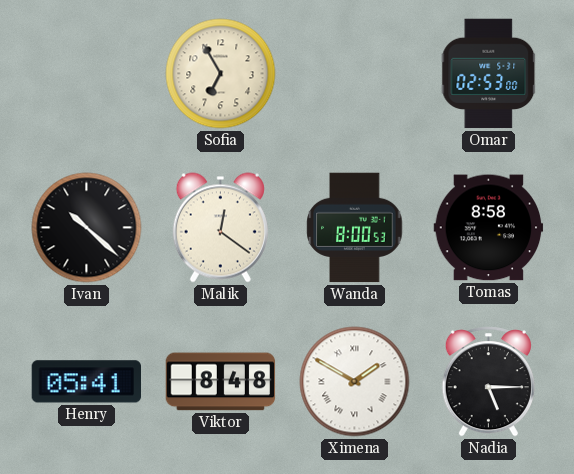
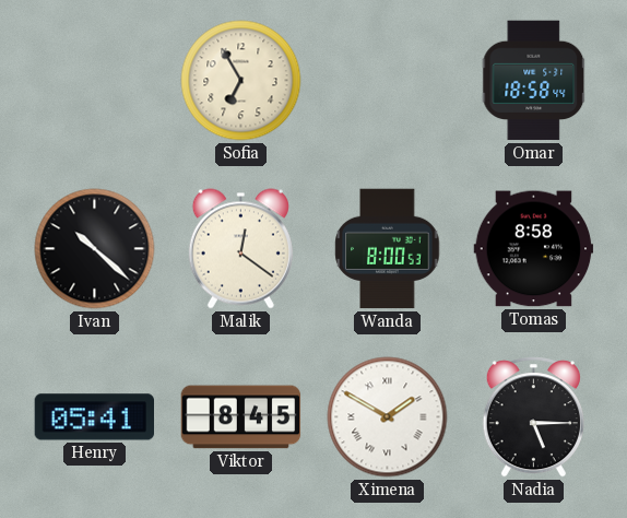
Omar: 02:53 -> 18:58 (534, 81)
Viktor: 8:48 -> 8:45 (241, 417)
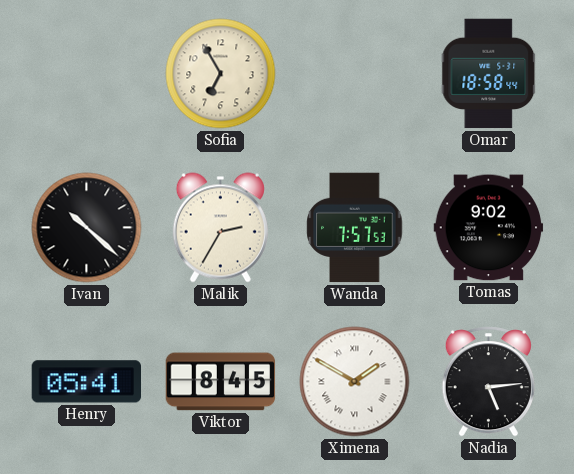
Malik: 12:21 -> 2:35 (220, 228)
Wanda: 8:00 -> 7:57 (355, 228)
Tomas: 8:58 -> 9:02 (489, 228)
Nadia: 5:15 -> 5:14 (488, 382)
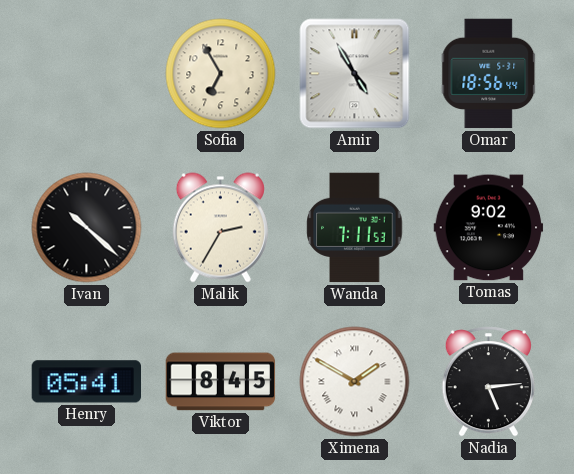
Amir: none -> 4:55 (355, 74)
Omar: 18:58 -> 18:56 (489, 74)
Wanda: 7:57 -> 7:11 (355, 228)
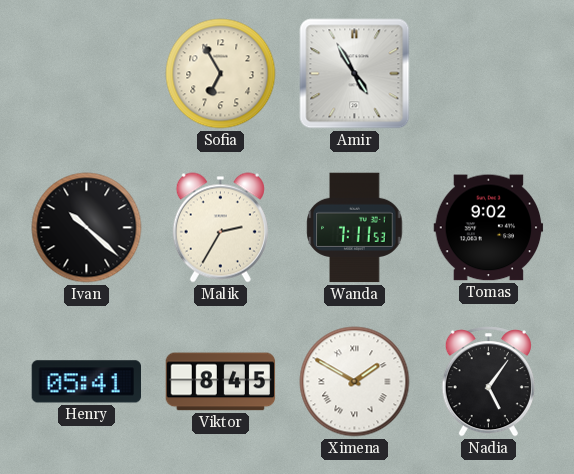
Omar: 18:56 -> none (489, 74)
Nadia: 5:14 -> 5:06 (488, 382)
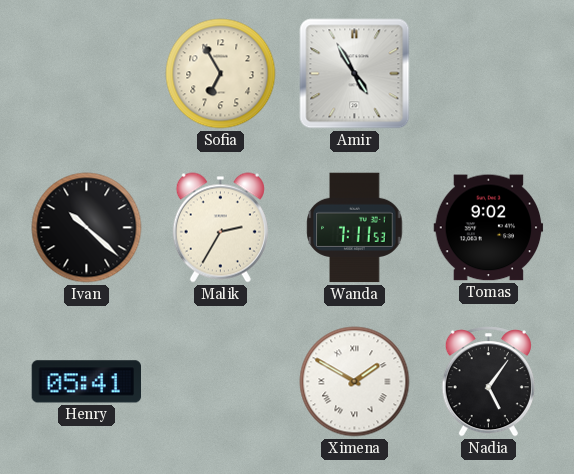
Viktor: 8:45 -> none (221, 382)
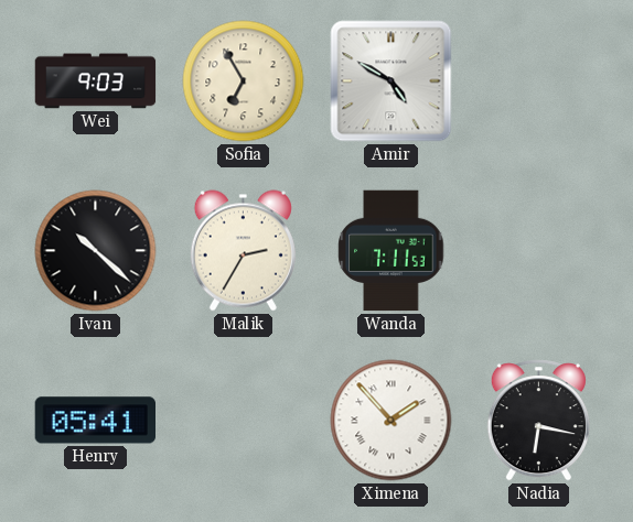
Wei: none -> 9:03 (96, 81)
Amir: 4:55 -> 4:50 (391, 81)
Tomas: 9:02 -> none (489, 228)
Ximena: 1:50 -> 1:53 (391, 421)
Nadia: 5:06 -> 6:17 (538, 421)
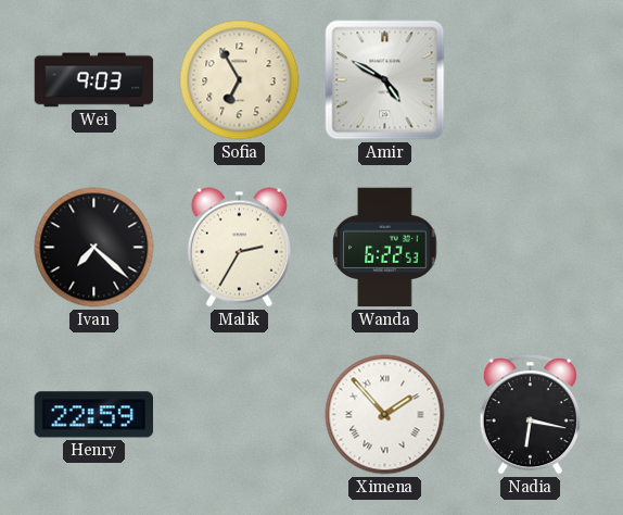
Ivan: 10:22 -> 7:22 (94, 248)
Wanda: 7:11 -> 6:22 (385, 248)
Henry: 05:41 -> 22:59 (93, 415)
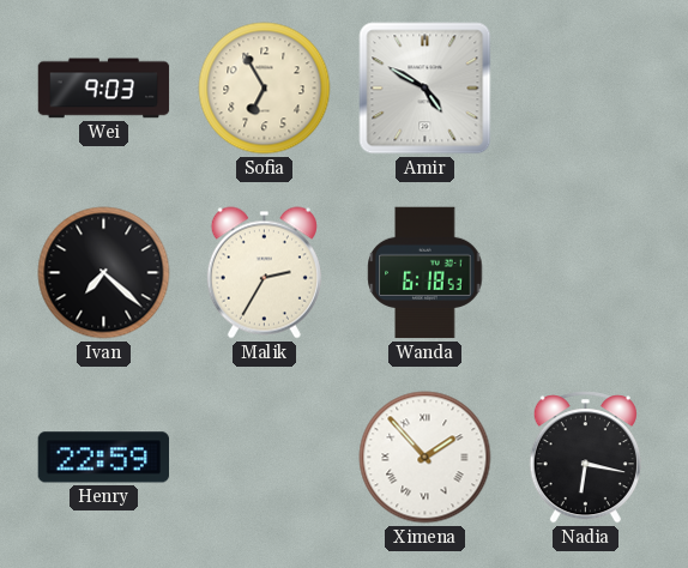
Wanda: 6:22 -> 6:18 (426, 273)
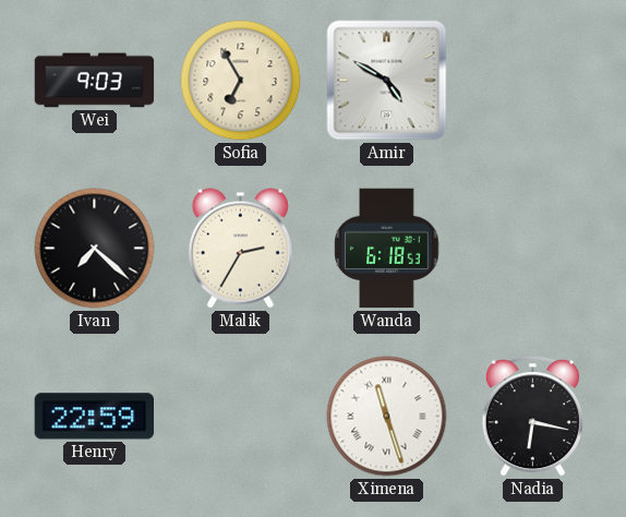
Ximena: 1:53 -> 11:27 (387, 417)
